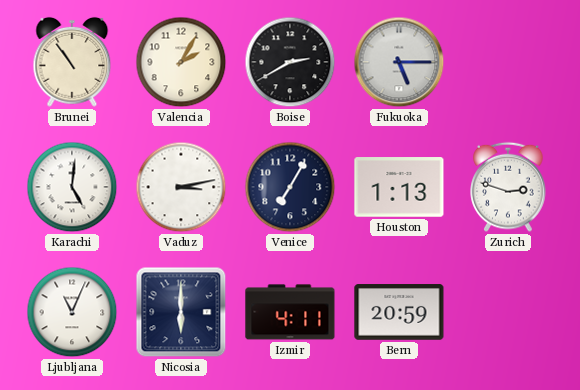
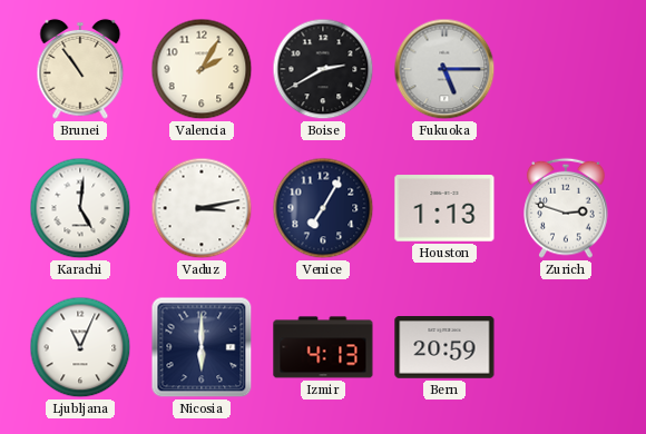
Izmir: 4:11 -> 4:13 (323, 347)
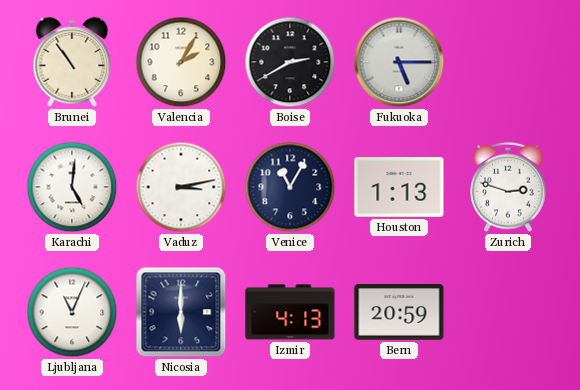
Venice: 7:05 -> 11:05 (290, 187)
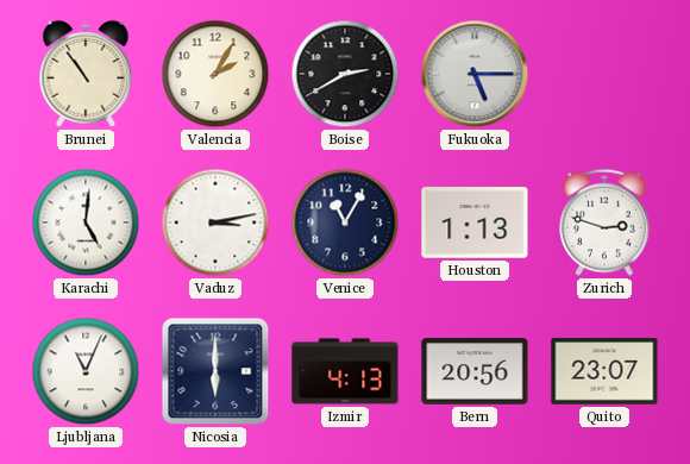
Bern: 20:59 -> 20:56 (475, 371)
Quito: none -> 23:07 (604, 371)
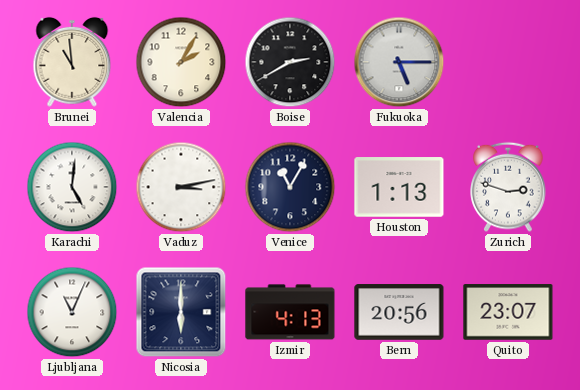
Brunei: 10:54 -> 10:59 (72, 62)
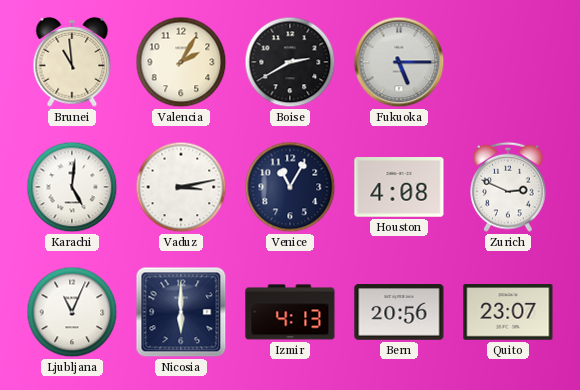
Houston: 1:13 -> 4:08 (399, 187)
Zurich: 2:48 -> 2:49 (508, 187)
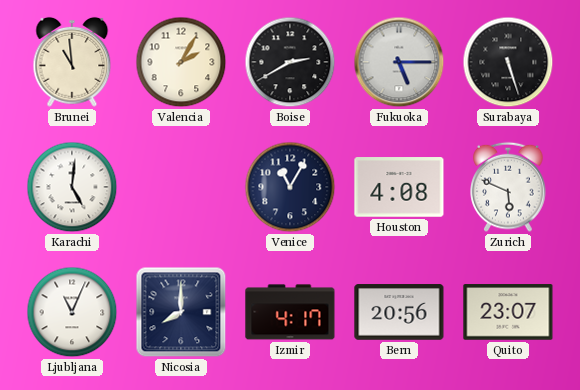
Surabaya: none -> 5:27 (508, 62)
Vaduz: 3:13 -> none (181, 187)
Zurich: 2:49 -> 5:49 (508, 187)
Nicosia: 6:00 -> 8:00 (181, 312)
Izmir: 4:13 -> 4:17 (290, 312)
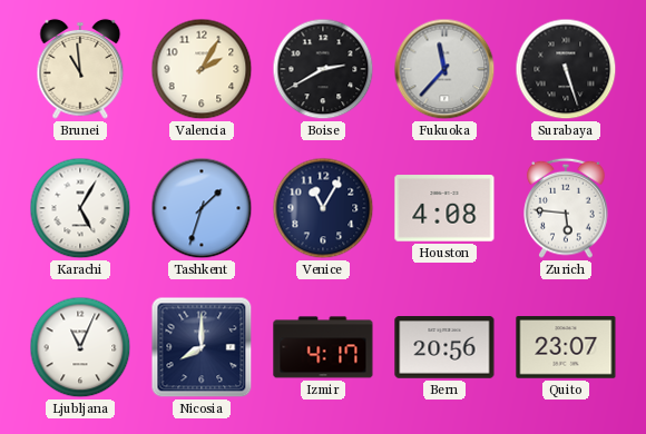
Fukuoka: 5:15 -> 11:37 (444, 69)
Karachi: 5:01 -> 5:05 (80, 208)
Tashkent: none -> 1:33 (202, 208)
Zurich: 5:49 -> 5:46 (566, 208)
